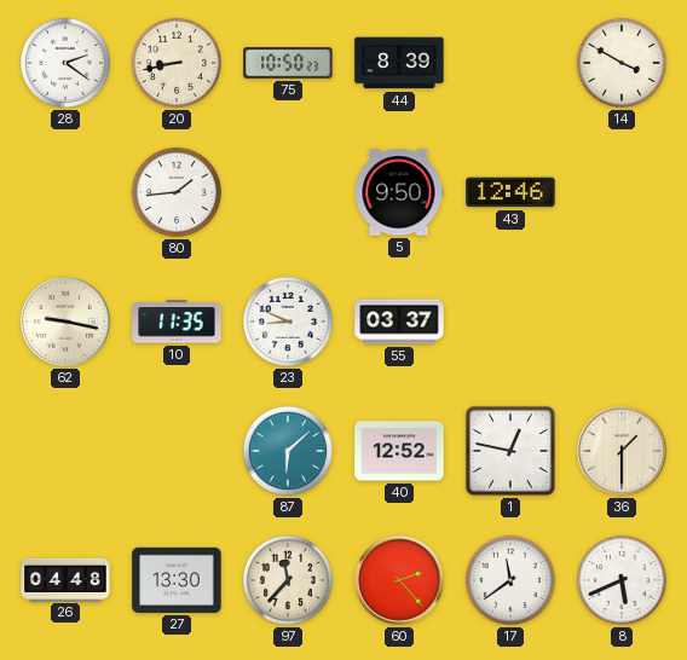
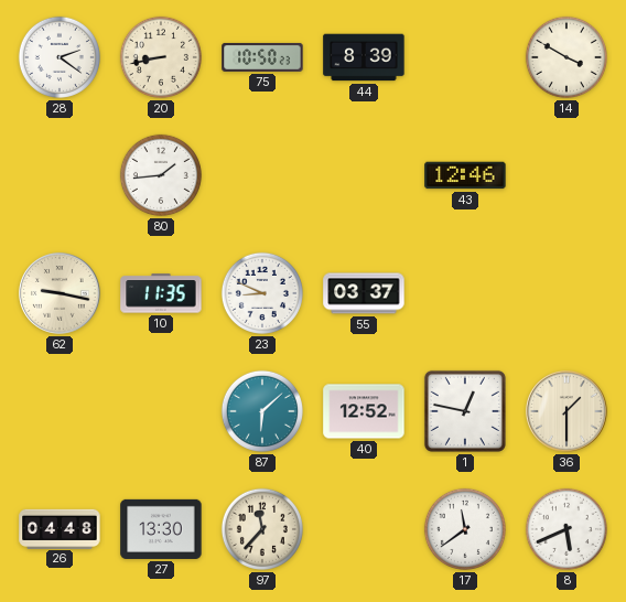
5: 9:50 -> none (399, 192)
60: 2:23 -> none (399, 580)
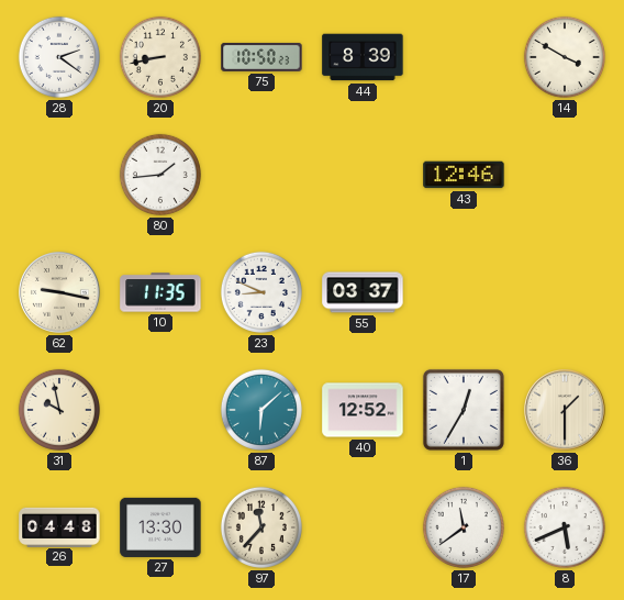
31: none -> 9:58 (59, 410)
1: 12:47 -> 12:35 (464, 410)
